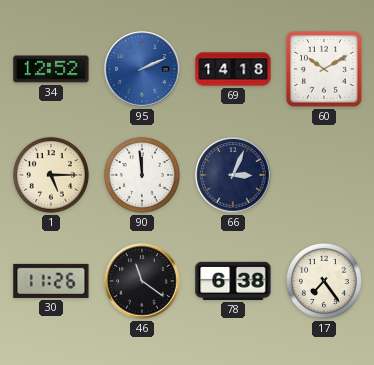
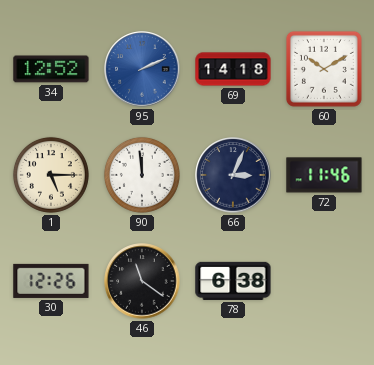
72: none -> 11:46 (324, 175)
30: 11:26 -> 12:26 (51, 281)
17: 7:24 -> none (324, 281)
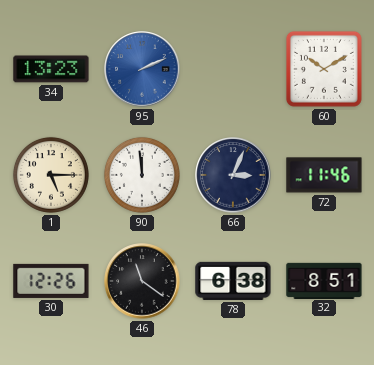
34: 12:52 -> 13:23 (51, 69)
69: 14:18 -> none (233, 69)
32: none -> 8:51 (324, 280)
